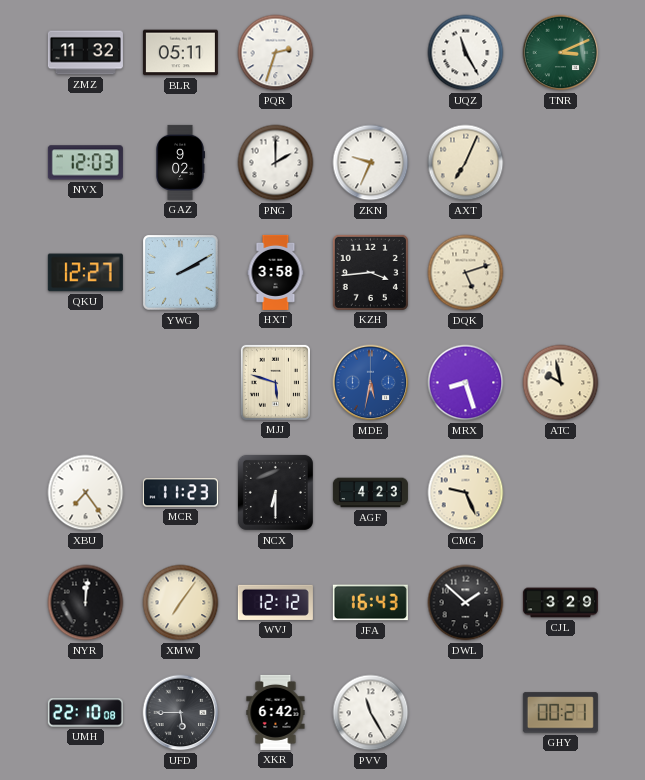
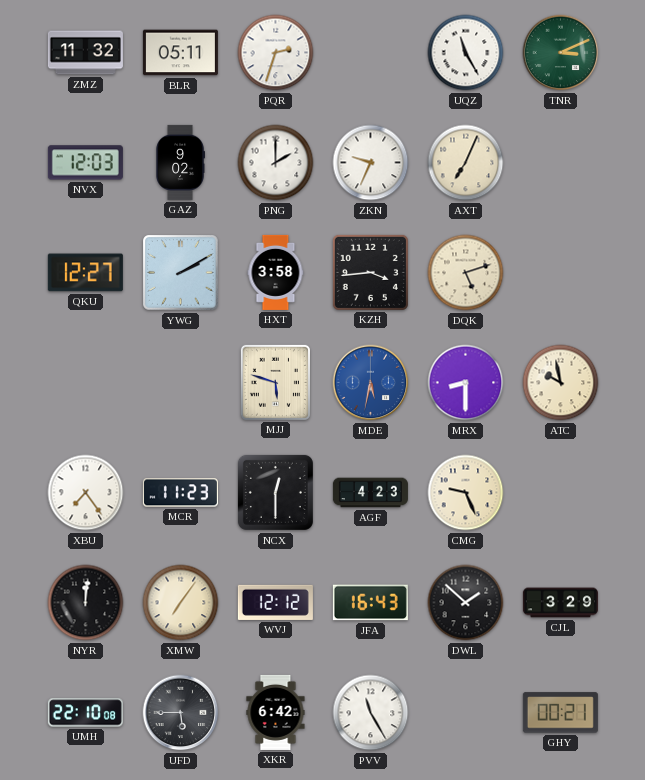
MRX: 8:27 -> 8:30 (466, 383)
NCX: 6:30 -> 12:30 (275, 492)
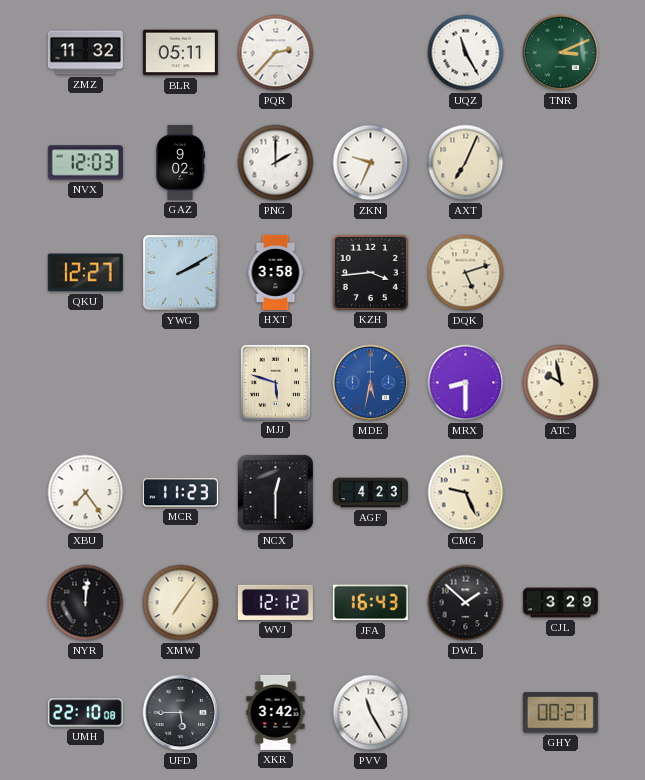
PQR: 2:33 -> 2:37 (276, 53)
XKR: 6:42 -> 3:42 (276, 712)
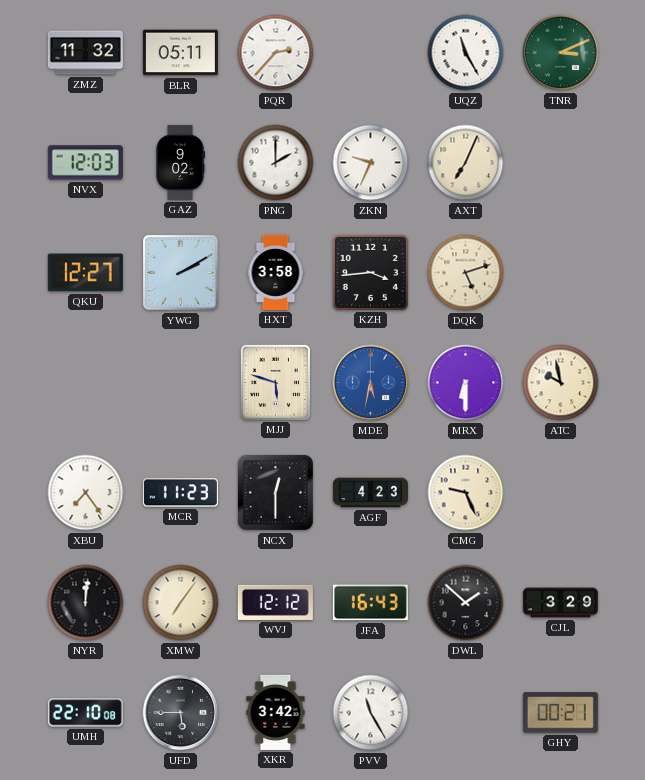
MRX: 8:30 -> 6:30 (466, 383)
